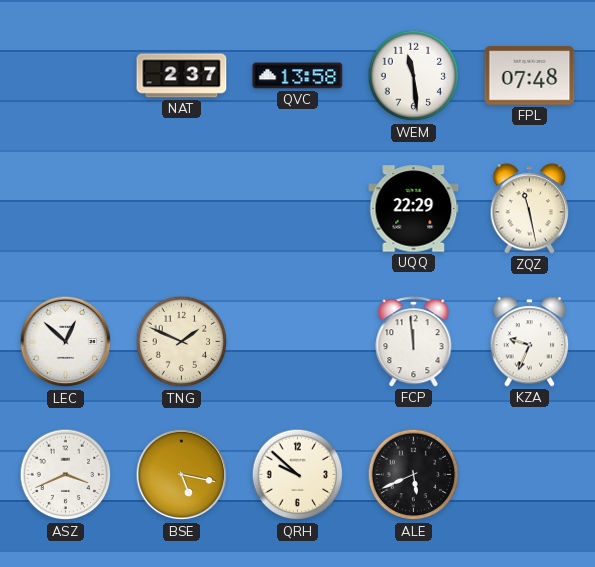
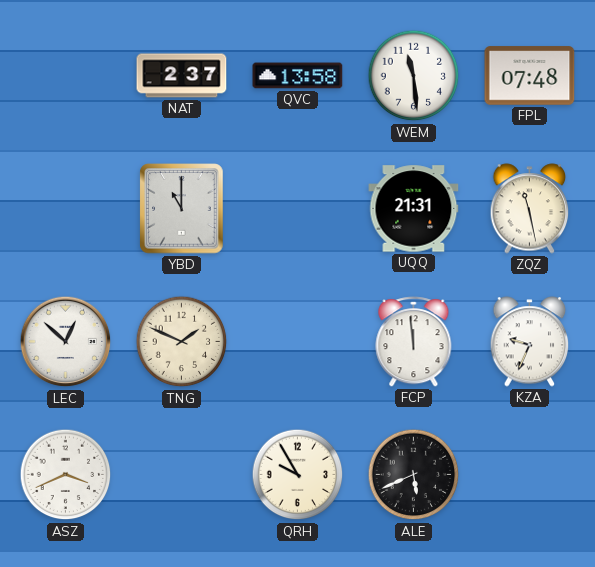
YBD: none -> 11:00 (182, 209)
UQQ: 22:29 -> 21:31 (414, 209)
BSE: 5:17 -> none (182, 475)
QRH: 9:52 -> 9:55 (298, 475)
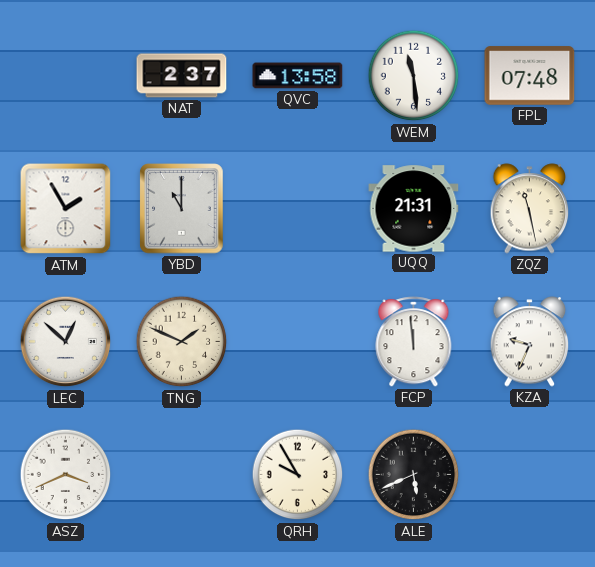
ATM: none -> 1:55 (66, 209)
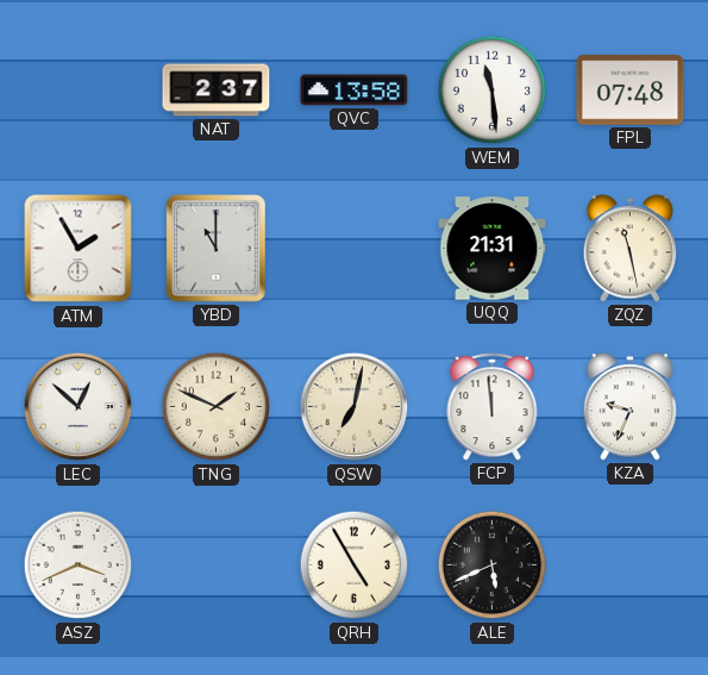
QSW: none -> 7:02 (355, 407)
QRH: 9:55 -> 4:55 (355, 565)
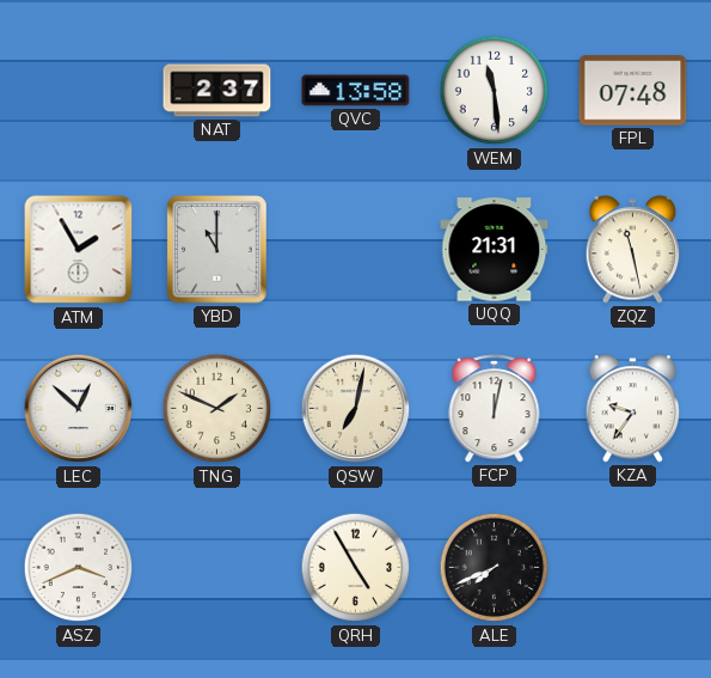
FCP: 11:59 -> 12:02 (495, 409)
KZA: 9:34 -> 9:36 (633, 409)
ALE: 5:41 -> 7:41 (495, 568)
